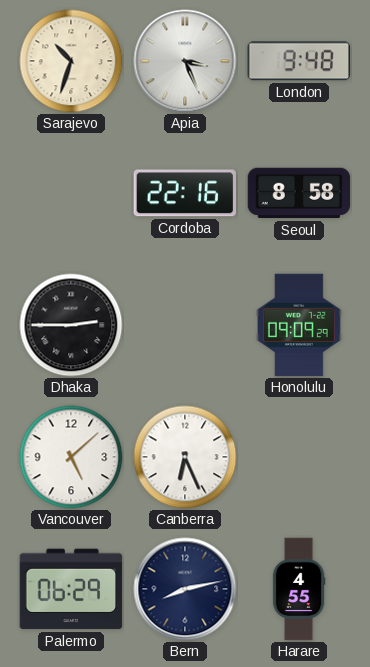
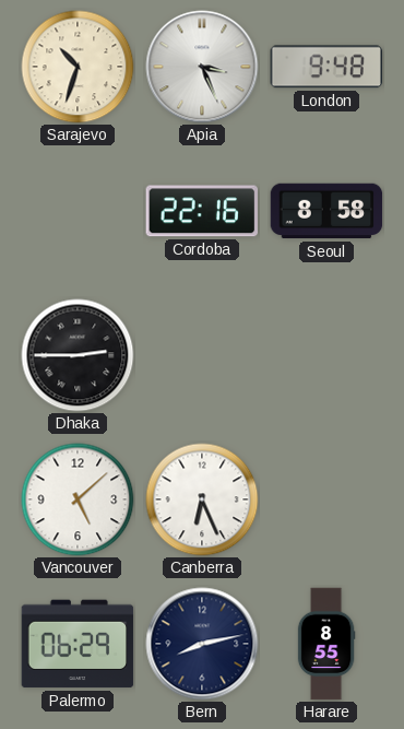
Honolulu: 09:09 -> none (299, 325)
Harare: 4:55 -> 8:55 (326, 644)
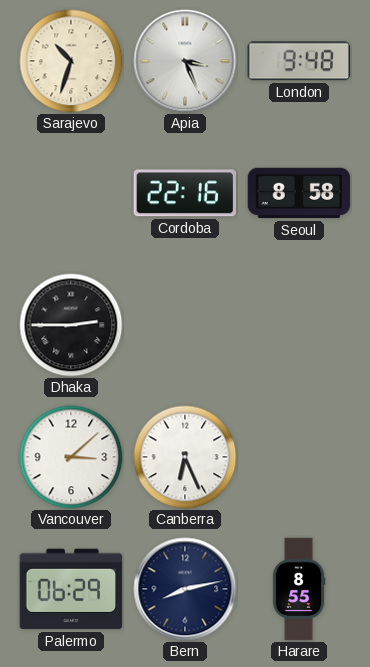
Vancouver: 5:08 -> 3:08 (71, 457)
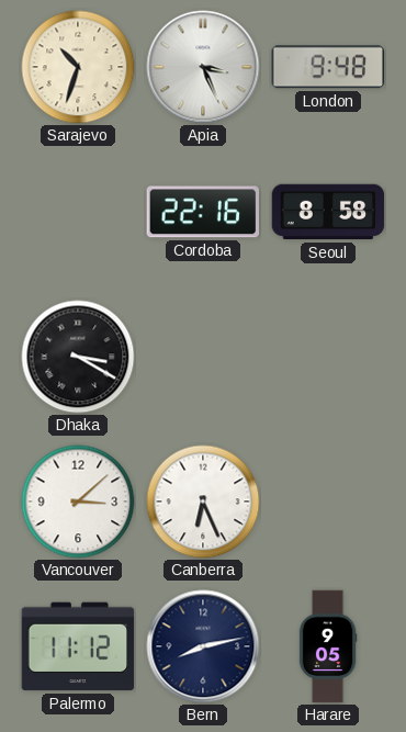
Dhaka: 2:45 -> 3:20 (78, 357)
Palermo: 06:29 -> 11:12 (78, 646)
Harare: 8:55 -> 9:05 (328, 646)
